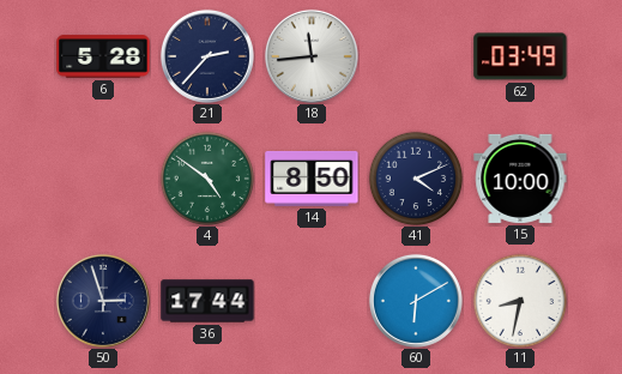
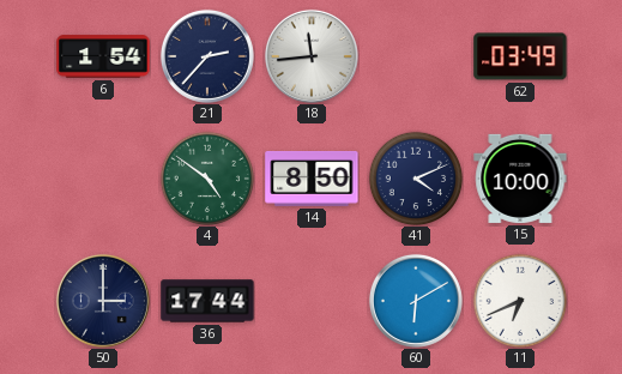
6: 5:28 -> 1:54 (103, 56)
50: 2:57 -> 3:00 (103, 301)
11: 8:32 -> 6:41 (520, 301)
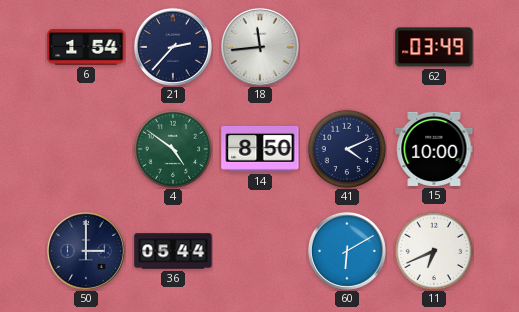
36: 17:44 -> 05:44 (173, 251)
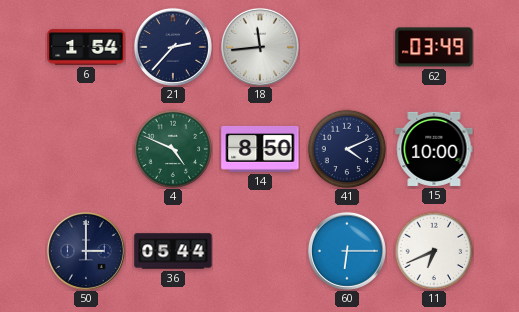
4: 4:51 -> 4:49 (173, 149)
60: 6:10 -> 6:15 (347, 251)
